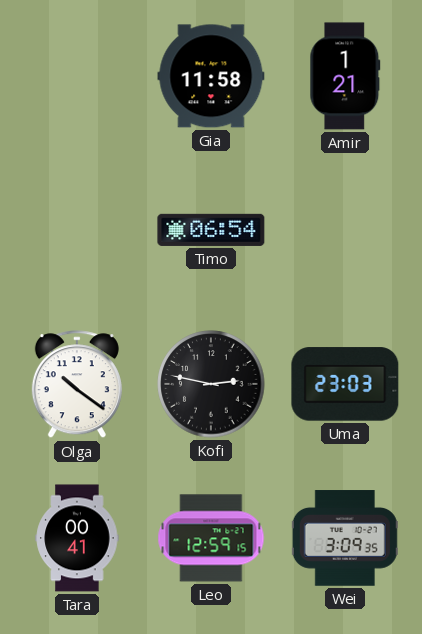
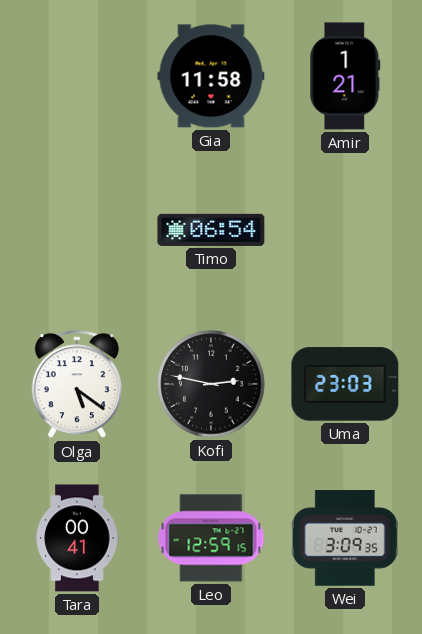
Olga: 10:21 -> 5:21 (77, 385)
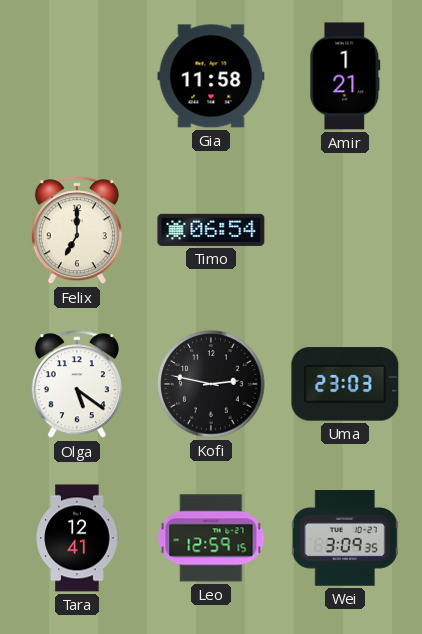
Felix: none -> 7:00 (77, 231)
Tara: 00:41 -> 12:41 (77, 538)
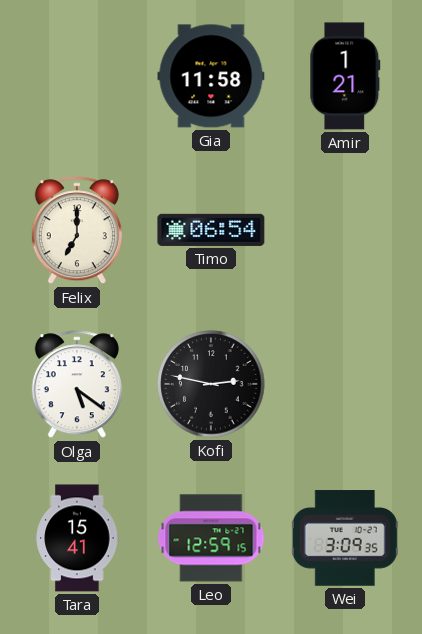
Uma: 23:03 -> none (345, 384)
Tara: 12:41 -> 15:41 (77, 538)
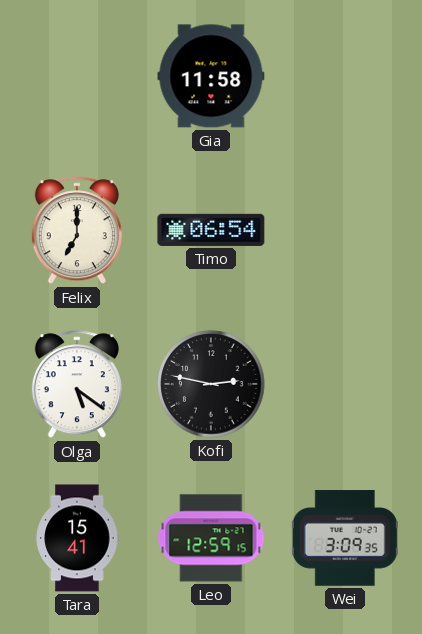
Amir: 1:21 -> none (345, 76)
